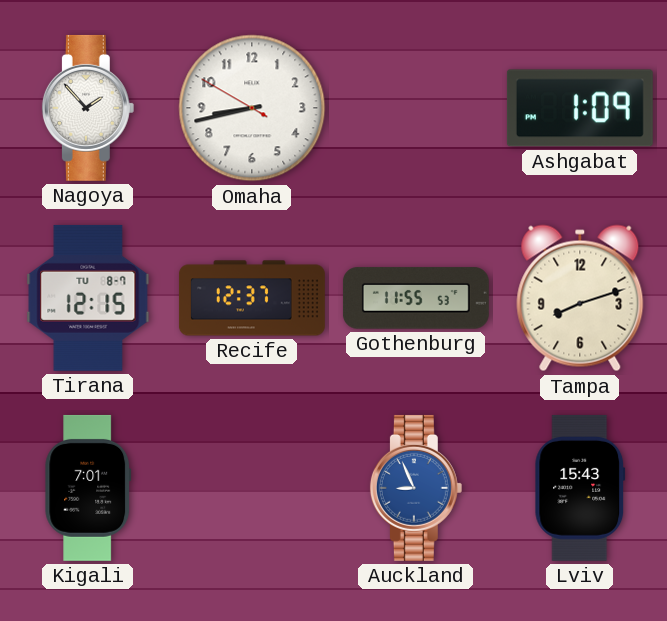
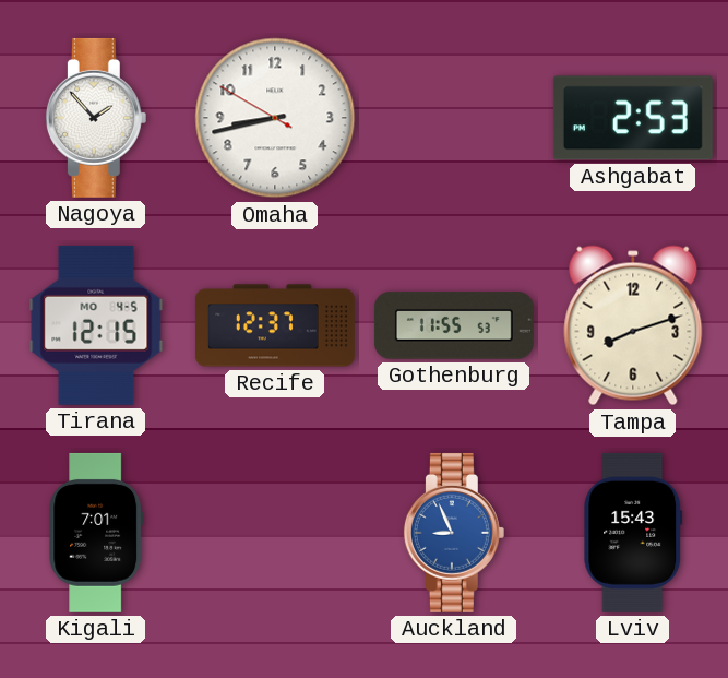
Ashgabat: 1:09 -> 2:53 (633, 118)
Tirana date: TU 8-7 -> MO 4-5 (96, 325)
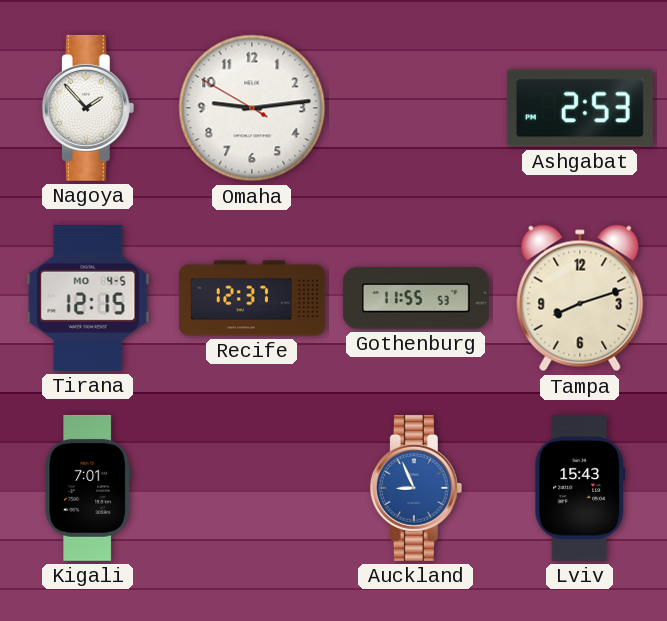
Omaha: 8:42 -> 9:13 (252, 108)
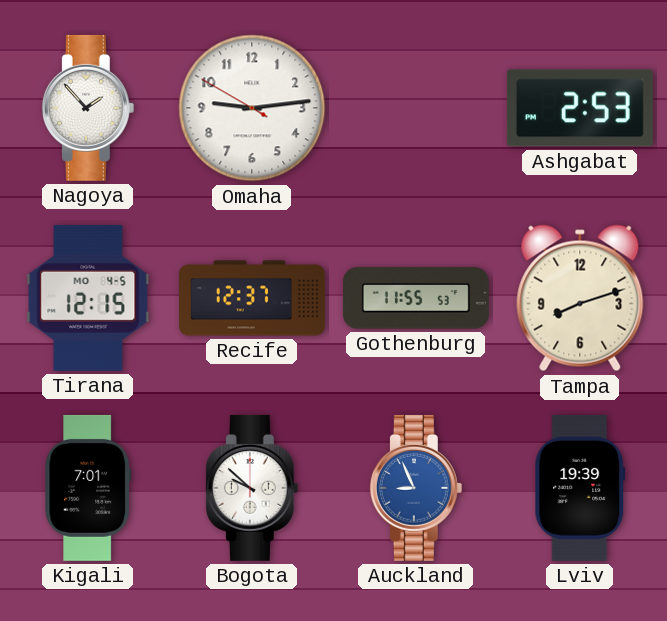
Bogota: none -> 9:52 (252, 488)
Lviv: 15:43 -> 19:39 (580, 488)
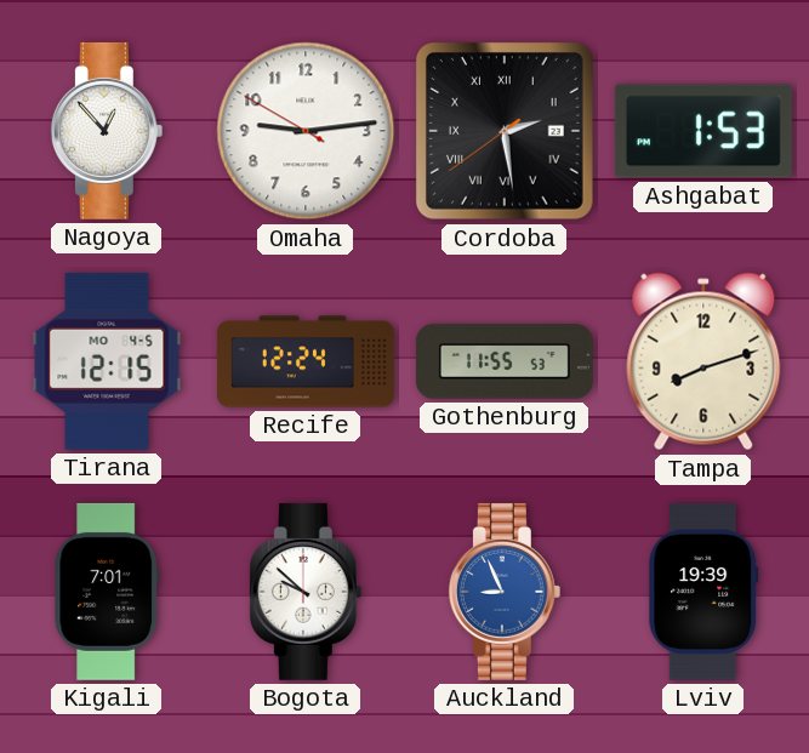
Nagoya: 1:53 -> 12:53 (107, 131)
Cordoba: none -> 2:28 (505, 131)
Ashgabat: 2:53 -> 1:53 (703, 131)
Recife: 12:37 -> 12:24 (306, 361)
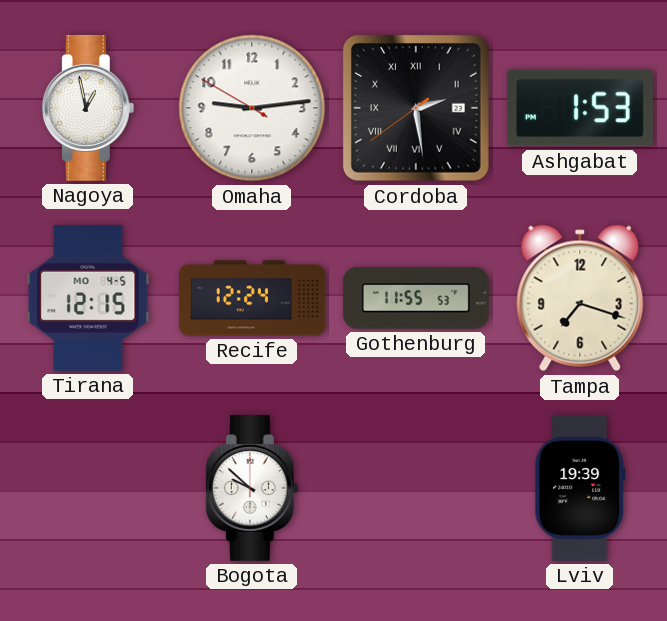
Nagoya: 12:53 -> 12:58 (88, 108)
Tampa: 8:12 -> 7:18 (580, 298)
Kigali: 7:01 -> none (107, 592)
Auckland: 8:56 -> none (505, 592)
